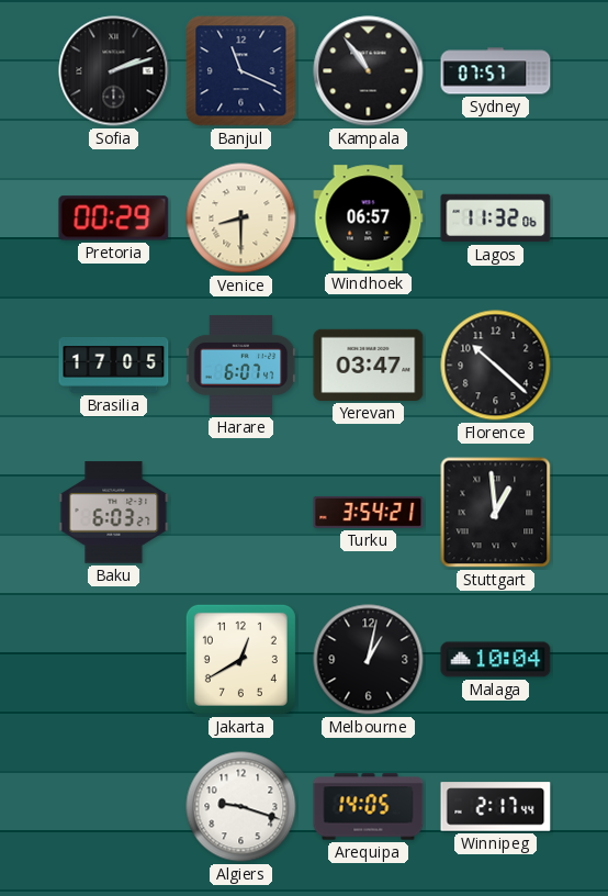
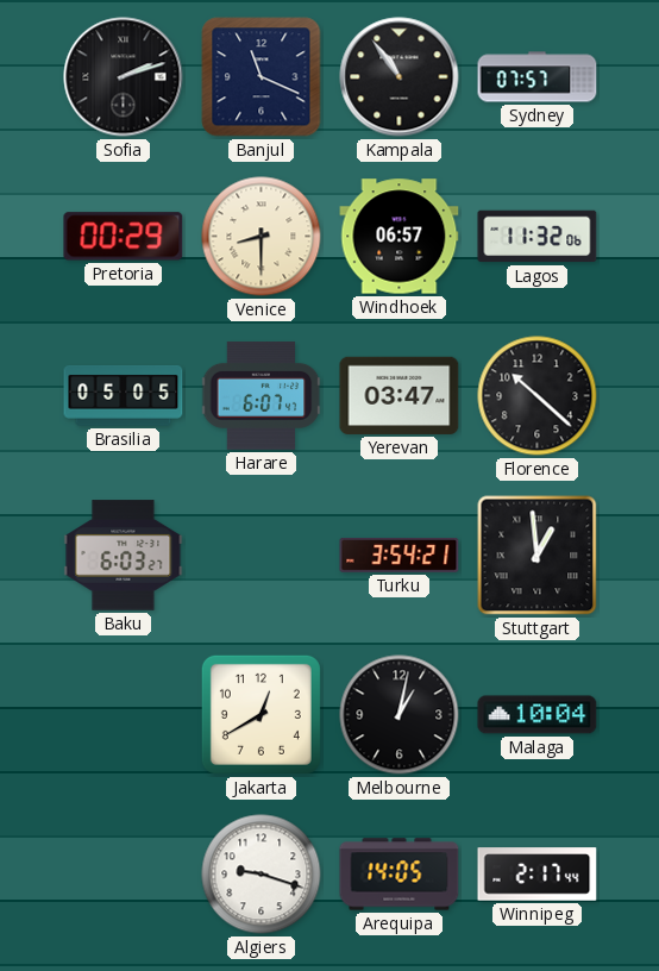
Brasilia: 17:05 -> 05:05 (124, 396)
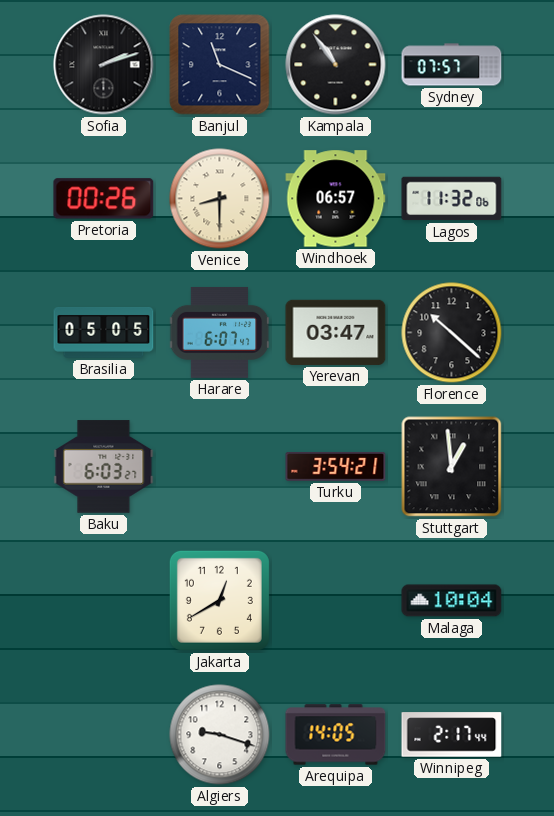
Pretoria: 00:29 -> 00:26 (104, 199)
Melbourne: 1:02 -> none (400, 715)
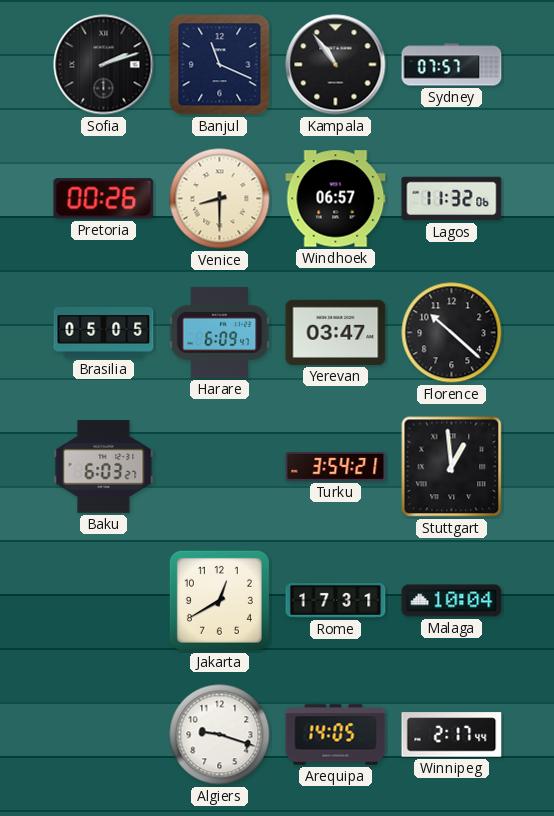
Harare: 6:07 -> 6:09 (220, 332)
Rome: none -> 17:31 (336, 601)
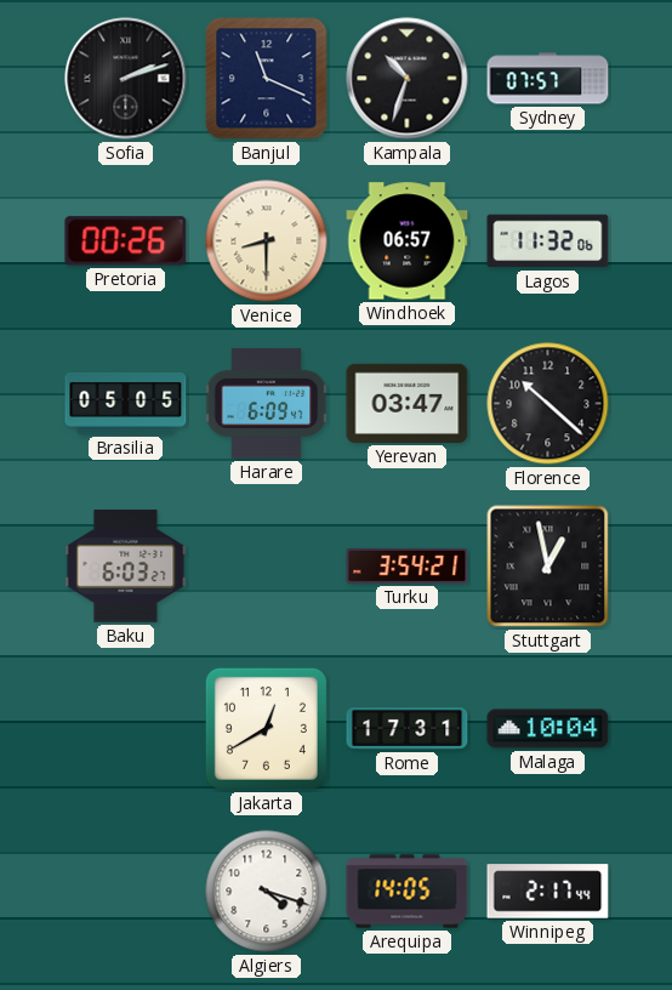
Kampala: 10:54 -> 10:33 (408, 79)
Stuttgart: 12:59 -> 12:58 (548, 567)
Algiers: 9:18 -> 4:18 (267, 892)
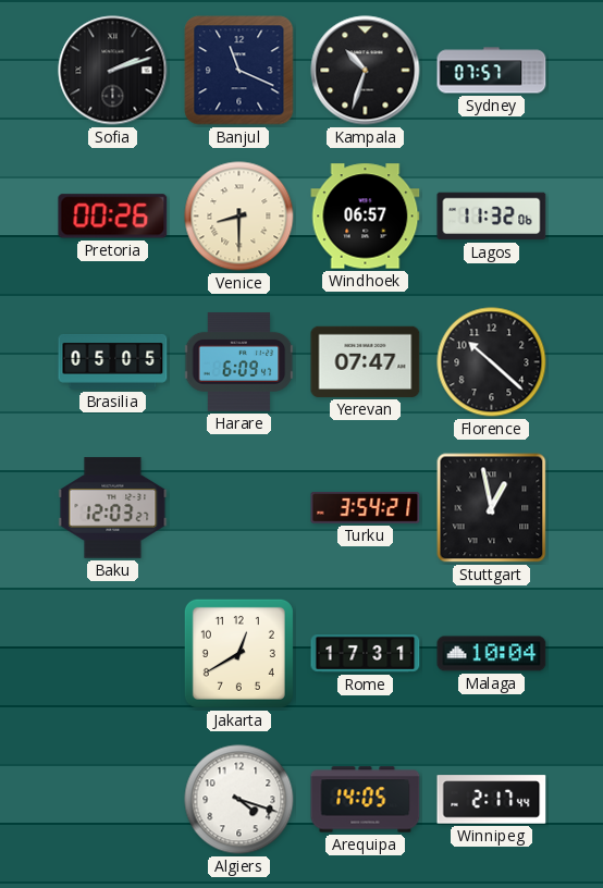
Yerevan: 03:47 -> 07:47 (366, 361)
Baku: 6:03 -> 12:03 (113, 508)
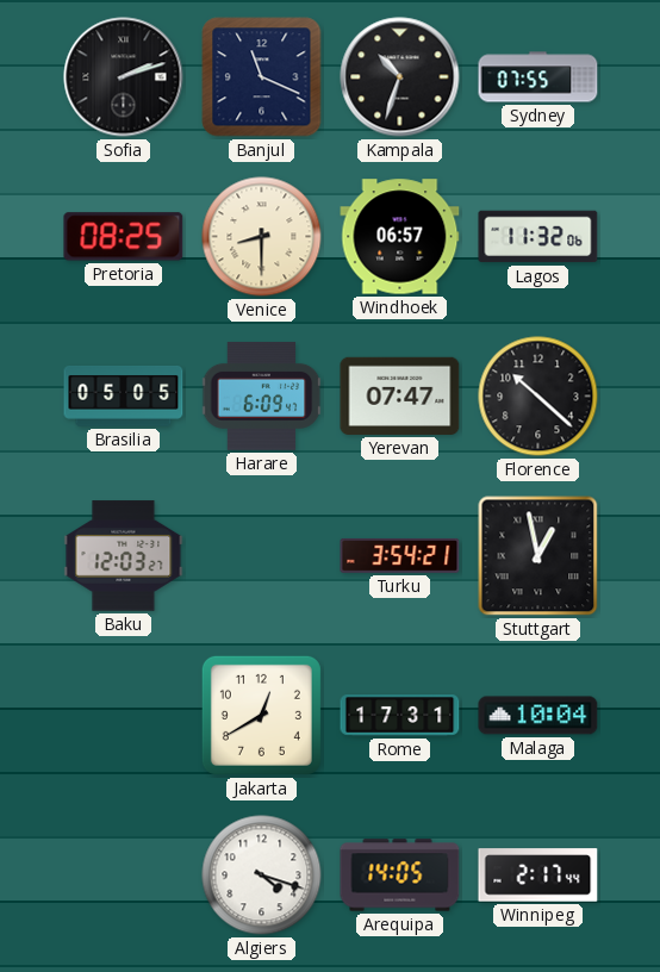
Sydney: 07:57 -> 07:55 (538, 77)
Pretoria: 00:26 -> 08:25 (124, 237)
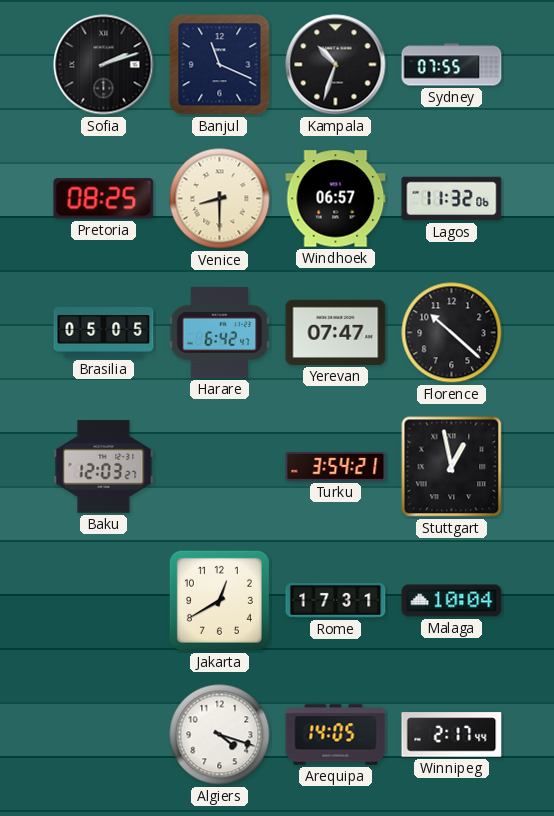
Harare: 6:09 -> 6:42 (220, 332)
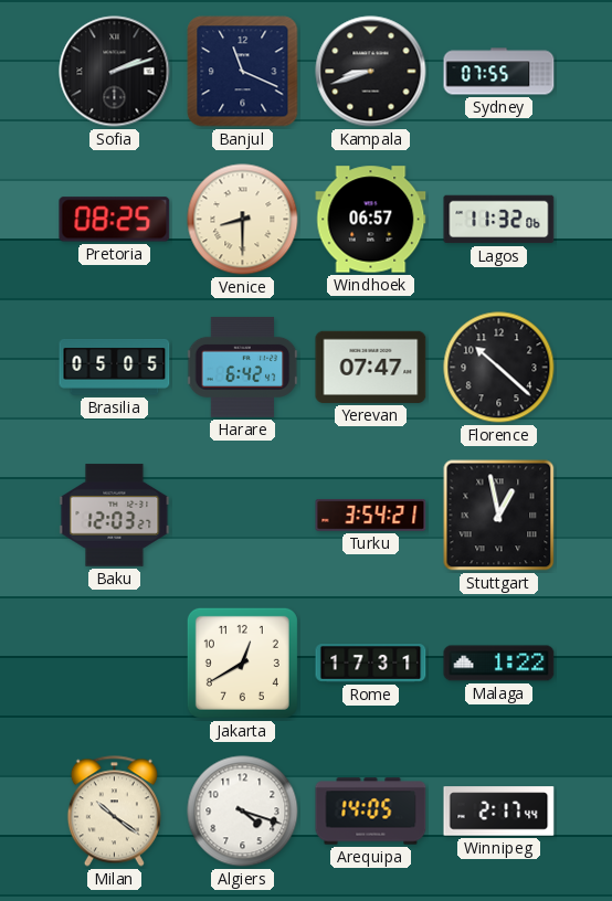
Kampala: 10:33 -> 8:42 (371, 72)
Malaga: 10:04 -> 1:22 (499, 664)
Milan: none -> 10:21 (114, 812)
